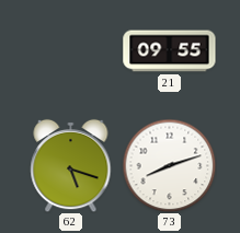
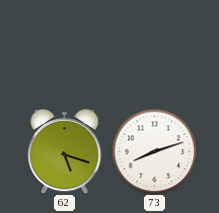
21: 09:55 -> none (170, 51)
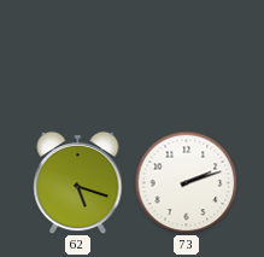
73: 8:12 -> 2:12 (186, 182)
